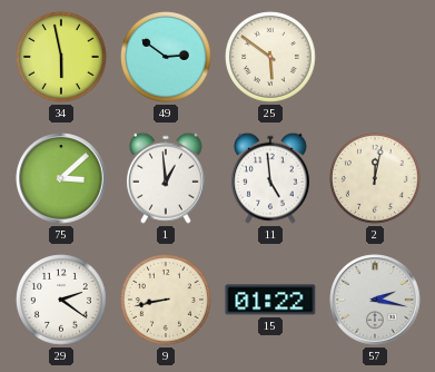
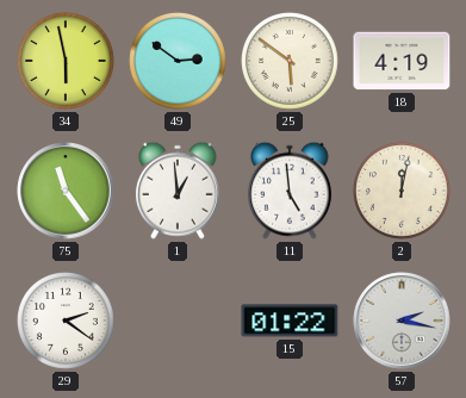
18: none -> 4:19 (402, 61)
75: 3:08 -> 11:24 (66, 191)
9: 8:43 -> none (167, 301)
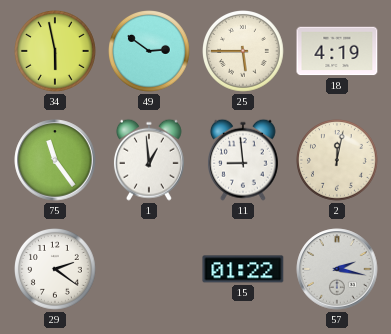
25: 5:51 -> 5:45 (244, 52)
11: 4:59 -> 8:59 (243, 160)
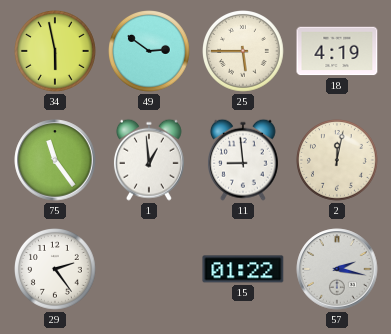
29: 2:21 -> 2:24 (56, 270)
